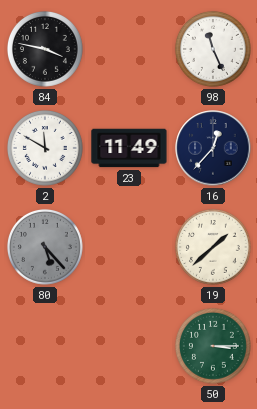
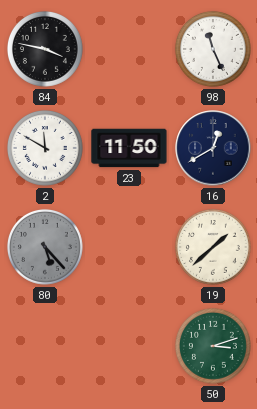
23: 11:49 -> 11:50 (129, 148)
16: 12:37 -> 12:40 (213, 148)
50: 3:15 -> 3:12 (213, 346)
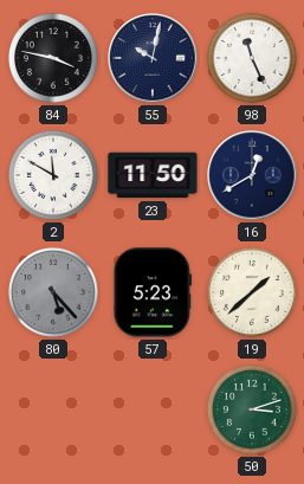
55: none -> 10:02 (153, 58)
57: none -> 5:23 (153, 292)
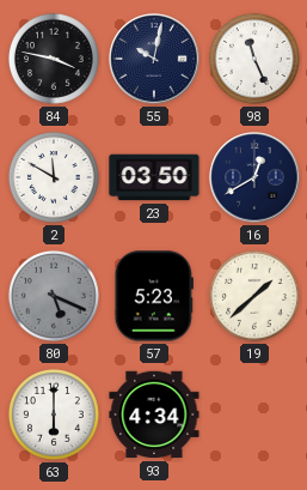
23: 11:50 -> 03:50 (154, 177)
80: 5:23 -> 5:19 (54, 296)
63: none -> 6:00 (54, 415)
93: none -> 4:34 (154, 415)
50: 3:12 -> none (252, 409)
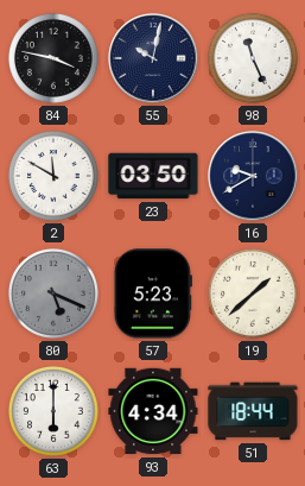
16: 12:40 -> 9:40 (253, 176)
51: none -> 18:44 (253, 411)
